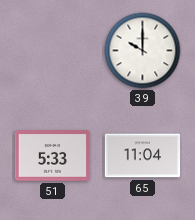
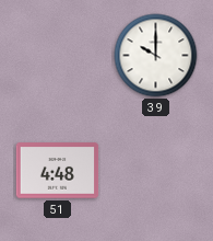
51: 5:33 -> 4:48 (58, 171)
65: 11:04 -> none (143, 156)
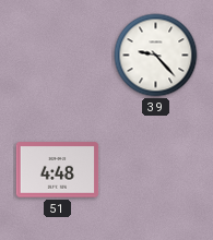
39: 10:00 -> 9:23 (156, 56)
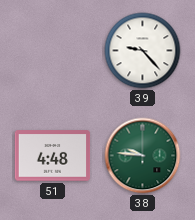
38: none -> 9:46 (143, 156)
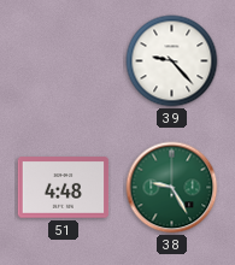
38: 9:46 -> 9:25 (172, 188)
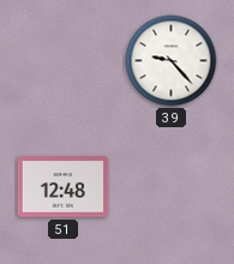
51: 4:48 -> 12:48 (64, 187)
38: 9:25 -> none (172, 188)
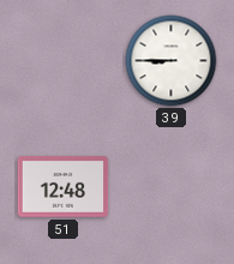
39: 9:23 -> 8:45 (172, 61)
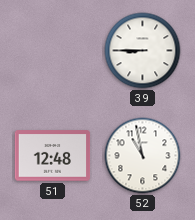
52: none -> 10:58 (143, 156)
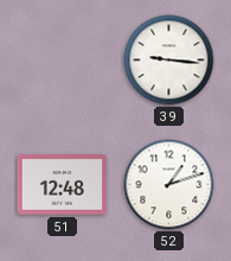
39: 8:45 -> 9:16 (169, 61)
52: 10:58 -> 1:12 (169, 185)
